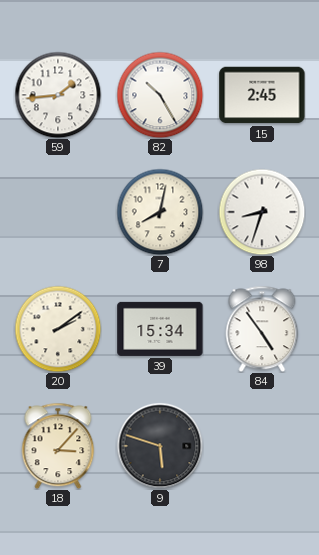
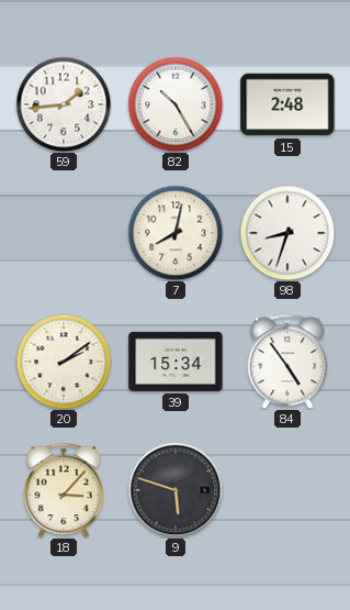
15: 2:45 -> 2:48 (287, 104)
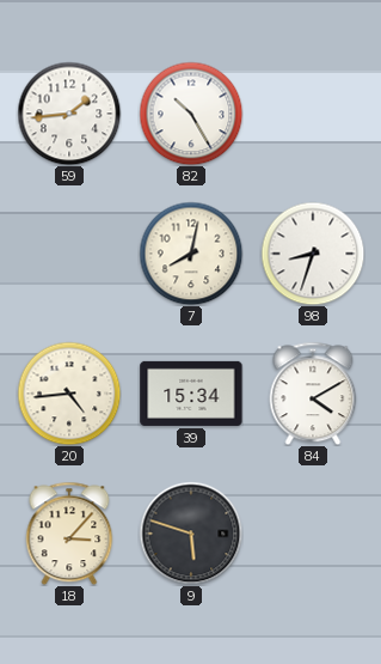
15: 2:48 -> none (287, 104)
20: 2:09 -> 4:44 (69, 394)
84: 4:54 -> 4:10 (313, 394)
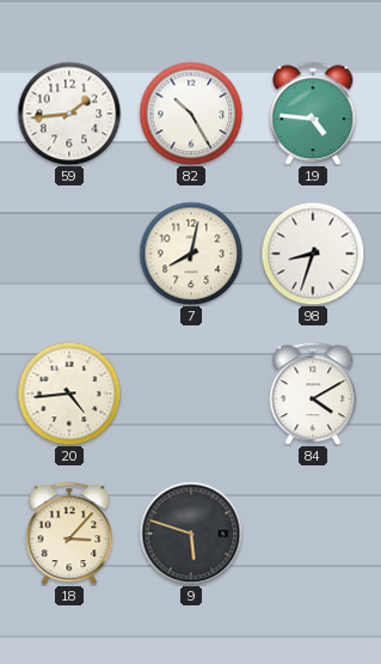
19: none -> 4:46 (313, 114)
39: 15:34 -> none (191, 394)
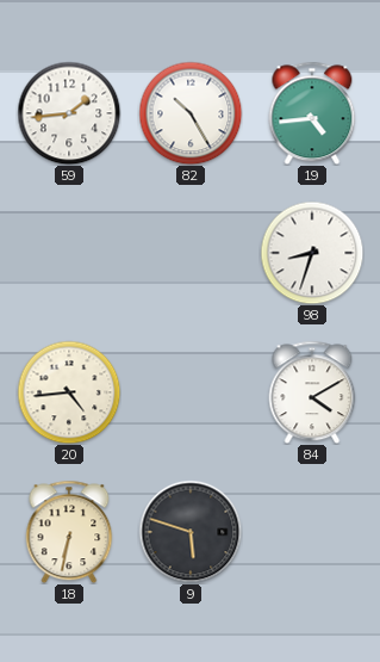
19: 4:46 -> 4:44 (312, 113)
7: 8:02 -> none (191, 254)
18: 3:07 -> 6:32 (69, 532)
